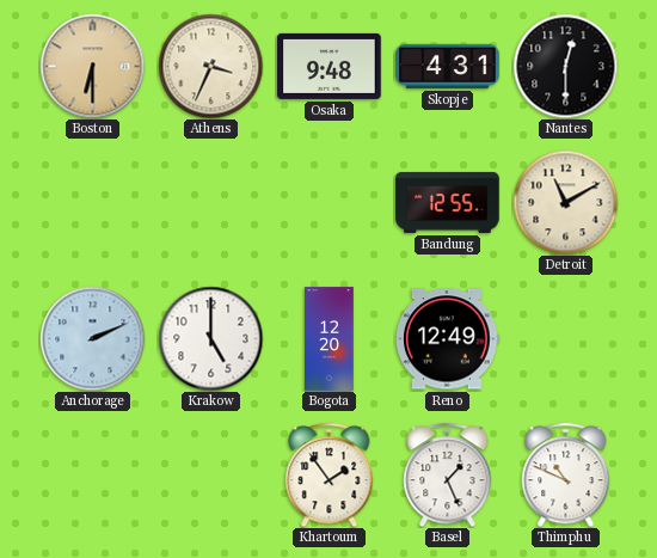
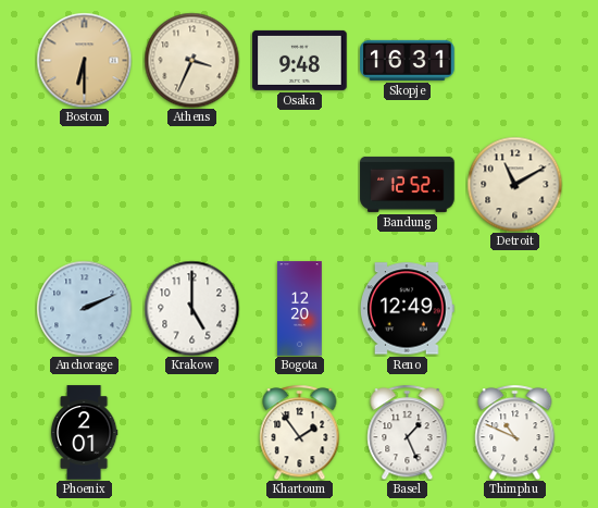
Skopje: 4:31 -> 16:31 (408, 60)
Nantes: 12:30 -> none (565, 66)
Bandung: 12:55 -> 12:52 (408, 184)
Phoenix: none -> 2:01 (84, 433)
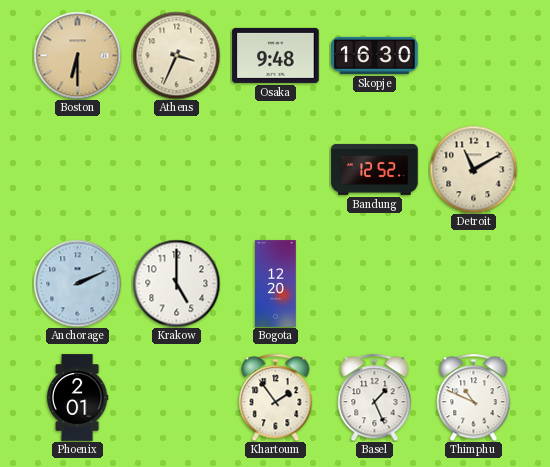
Skopje: 16:31 -> 16:30 (375, 55)
Reno: 12:49 -> none (408, 309)
